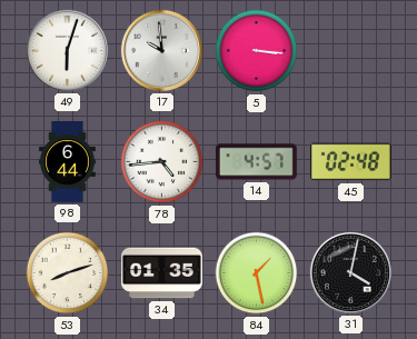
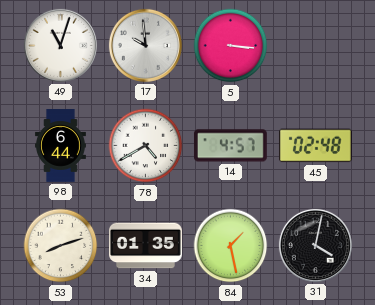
49: 6:03 -> 11:03 (60, 45)
78: 4:44 -> 4:40 (146, 146)
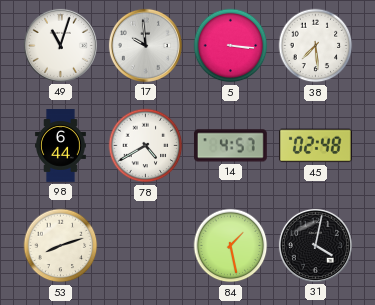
38: none -> 7:29 (316, 46)
34: 01:35 -> none (146, 246)
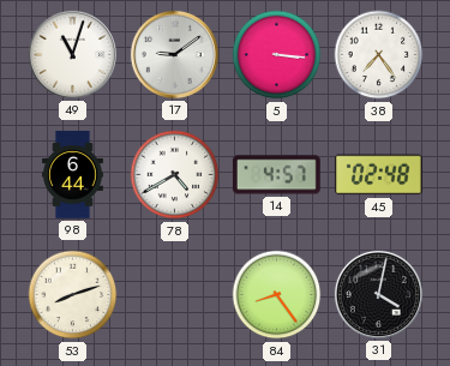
17: 9:59 -> 9:09 (174, 54)
38: 7:29 -> 7:24 (379, 55)
84: 1:28 -> 8:24 (277, 295)
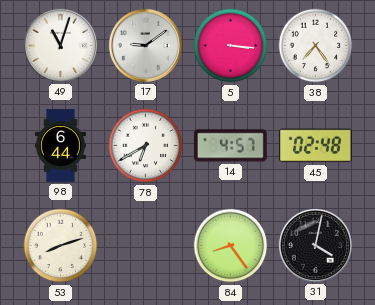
78: 4:40 -> 6:40 (146, 146)
